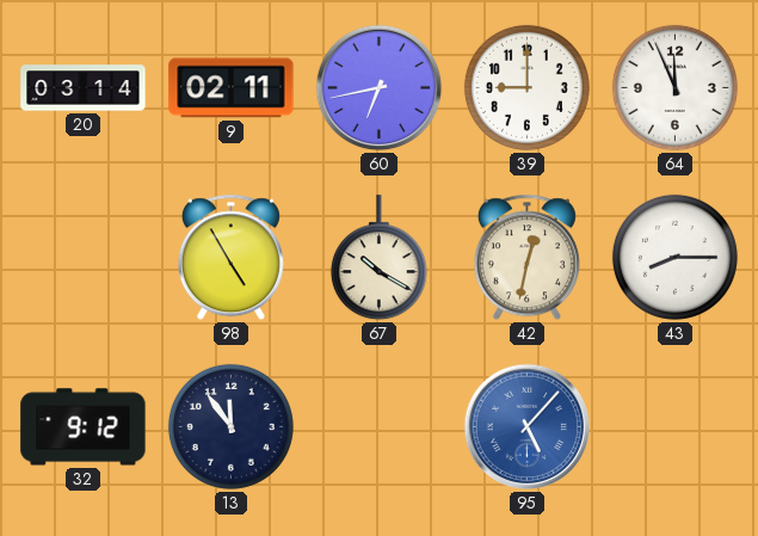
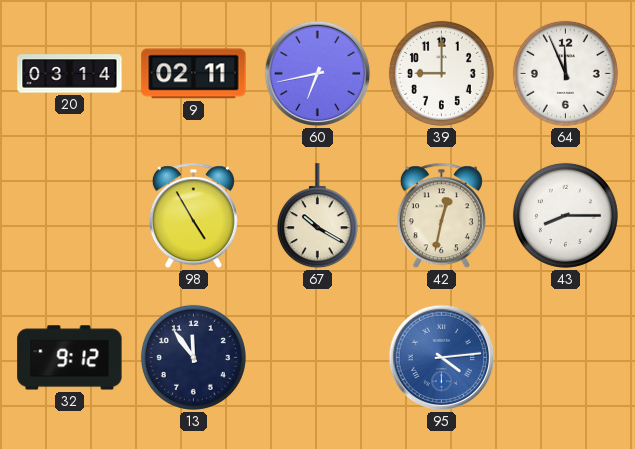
95: 5:07 -> 4:14 (442, 358)
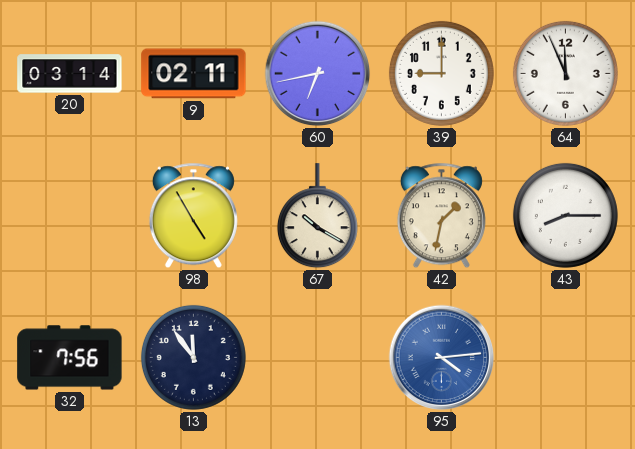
42: 12:32 -> 1:32 (441, 216)
32: 9:12 -> 7:56 (70, 358)
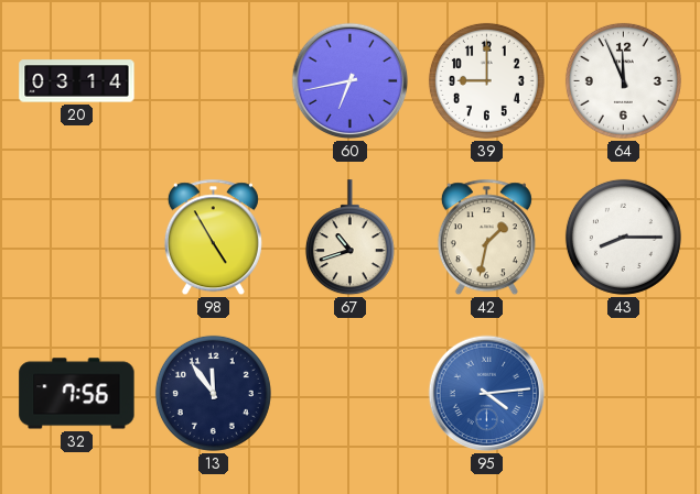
9: 02:11 -> none (194, 74)
67: 10:20 -> 10:42 (349, 238)
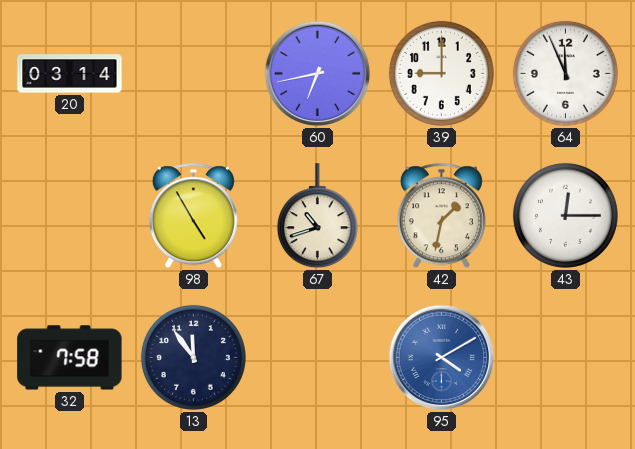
43: 8:15 -> 12:15 (565, 215)
32: 7:56 -> 7:58 (70, 358)
95: 4:14 -> 4:10 (442, 358)
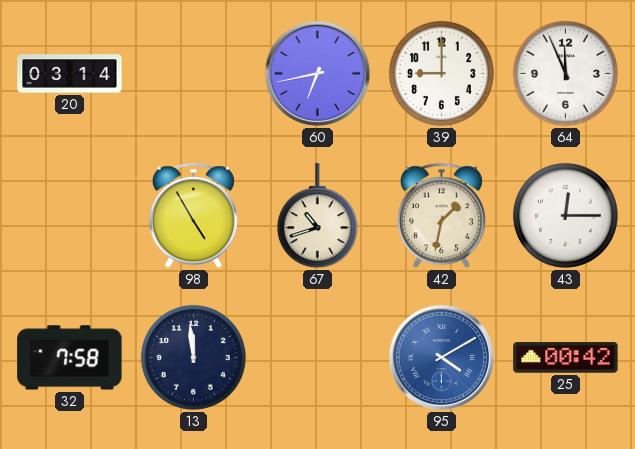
13: 11:54 -> 11:59 (193, 357)
25: none -> 00:42 (566, 358)
